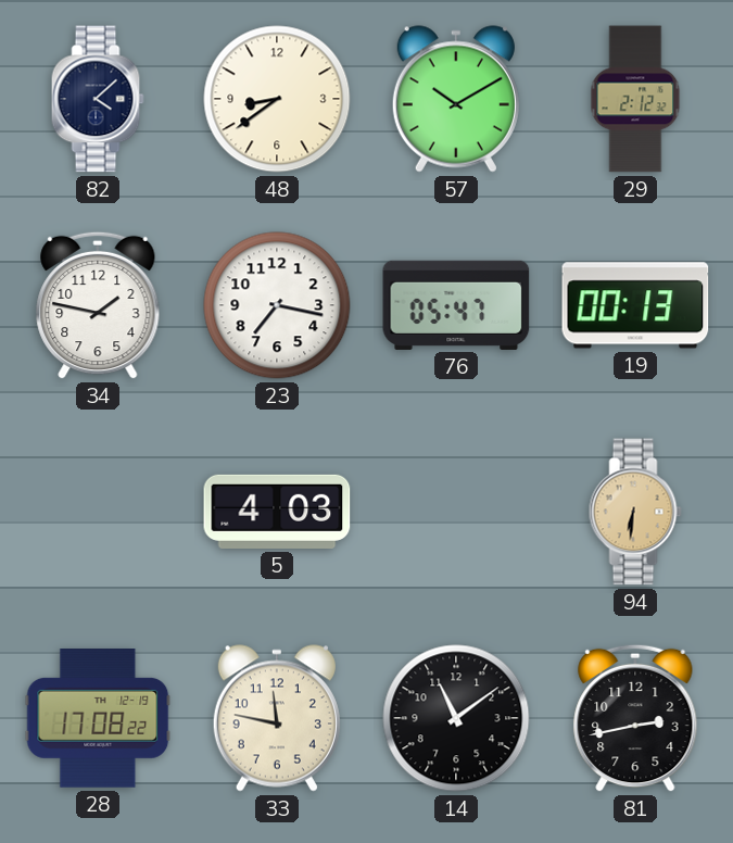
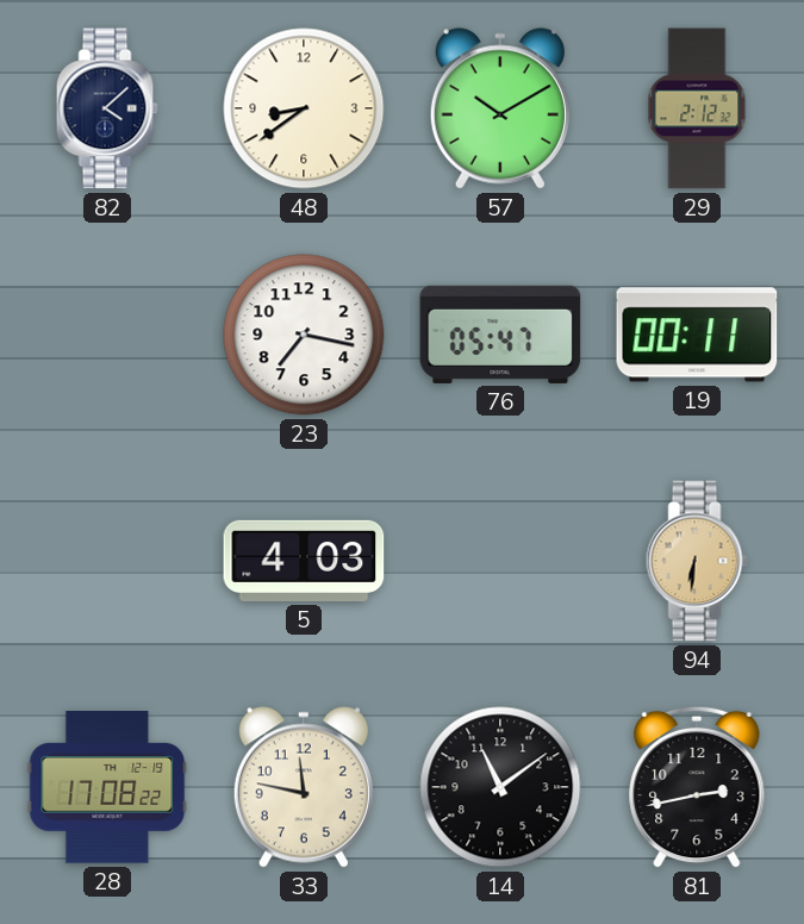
34: 1:47 -> none (98, 305)
19: 00:13 -> 00:11 (697, 335)
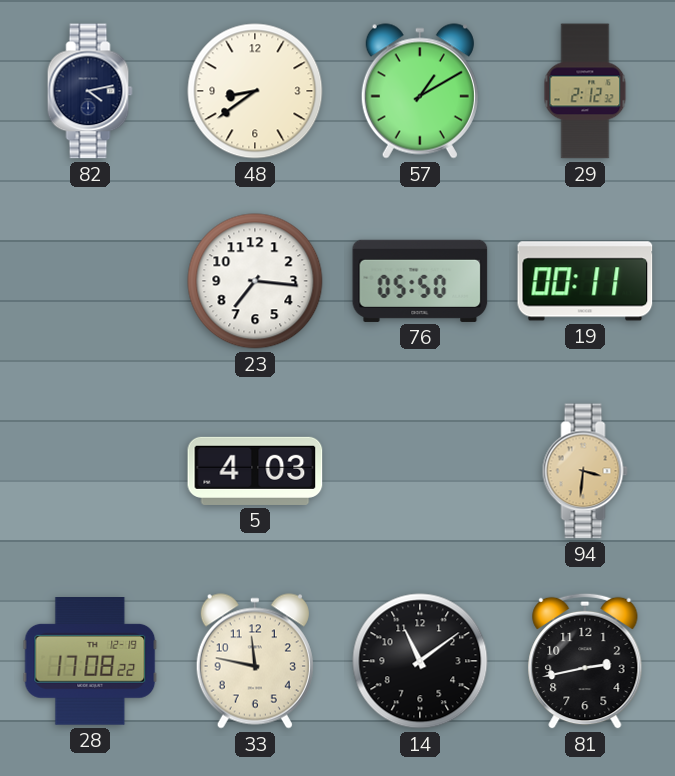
82: 4:08 -> 4:13 (90, 91)
57: 10:10 -> 1:10 (420, 91)
23: 7:17 -> 7:16 (255, 281)
76: 05:47 -> 05:50 (420, 281)
94: 6:31 -> 3:31 (585, 471)
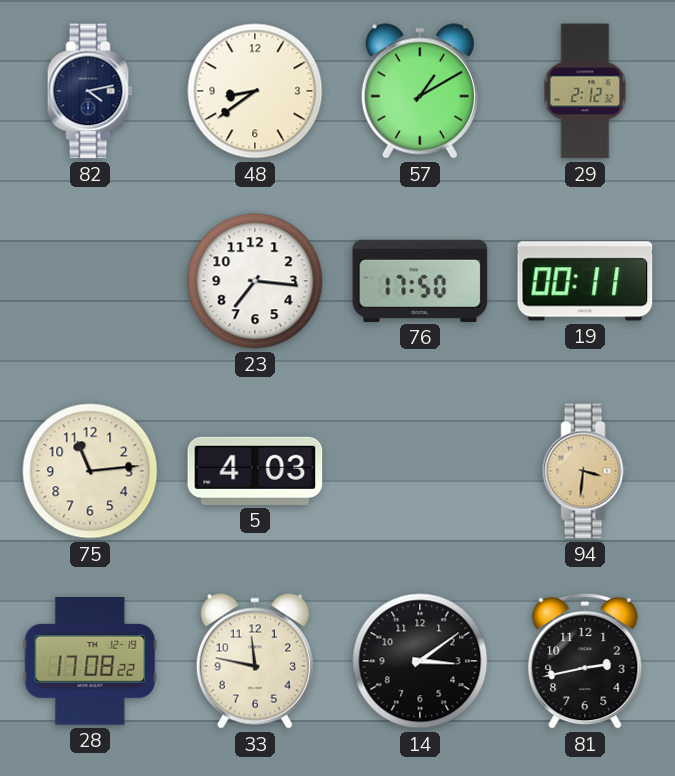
76: 05:50 -> 17:50 (420, 281)
75: none -> 11:14 (90, 471)
14: 11:09 -> 3:09 (420, 661)
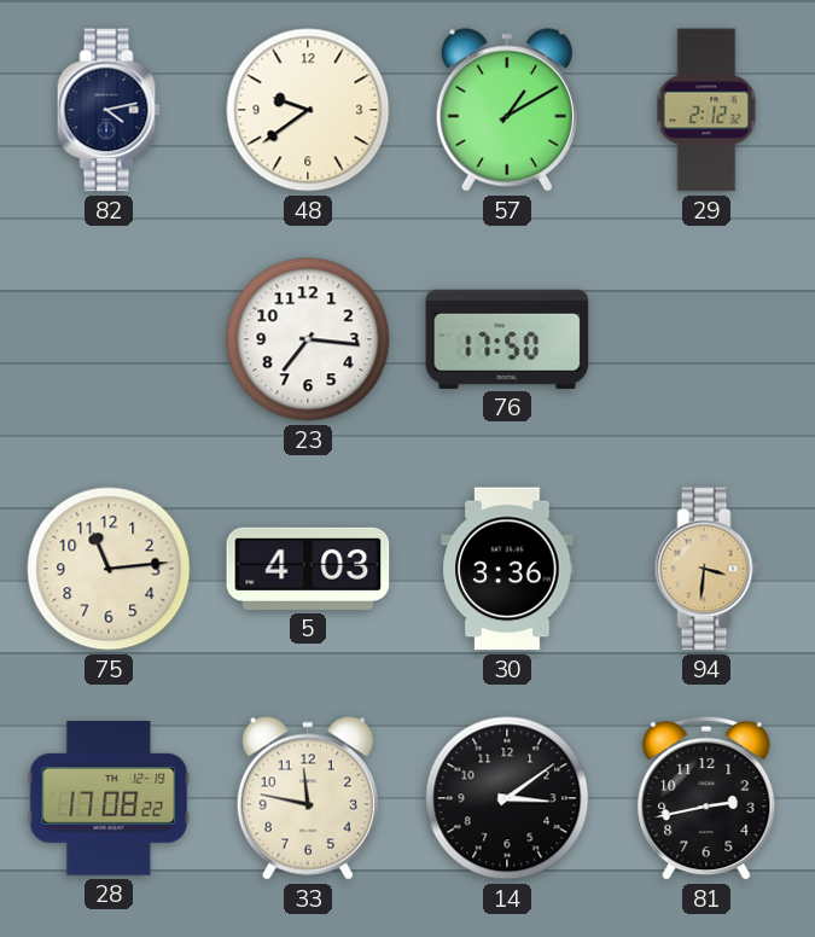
48: 8:39 -> 9:39 (308, 110)
19: 00:11 -> none (585, 281)
30: none -> 3:36 (507, 569)
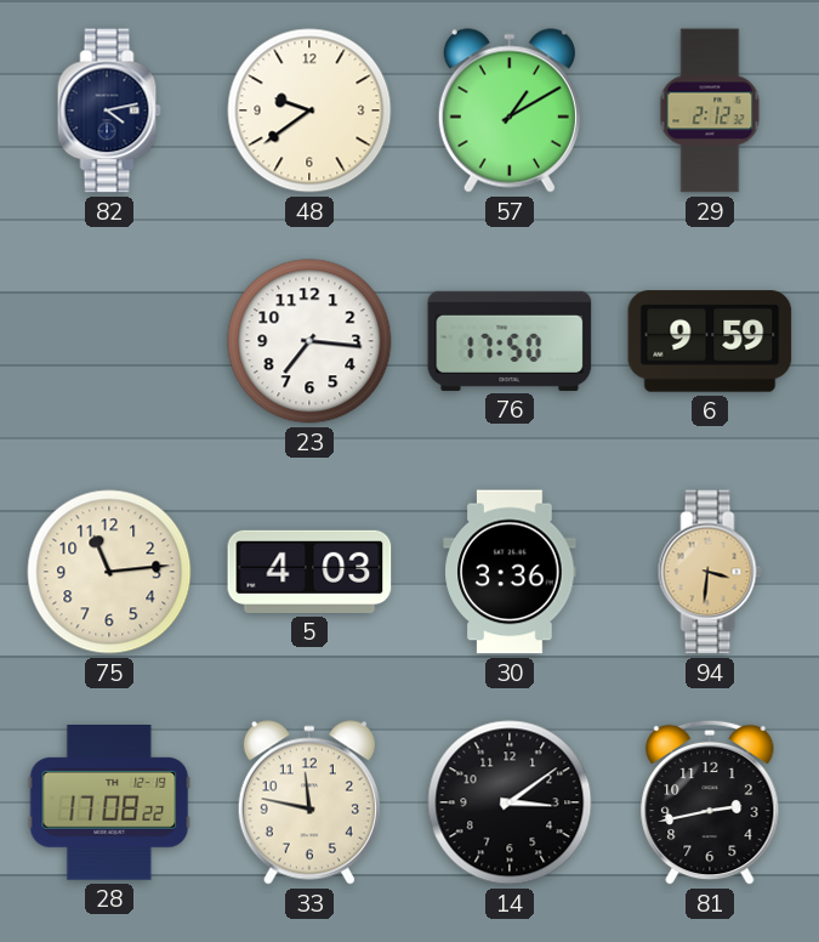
6: none -> 9:59 (710, 341)
